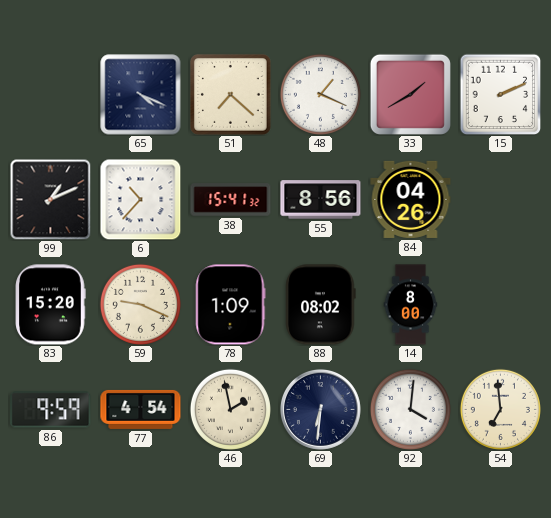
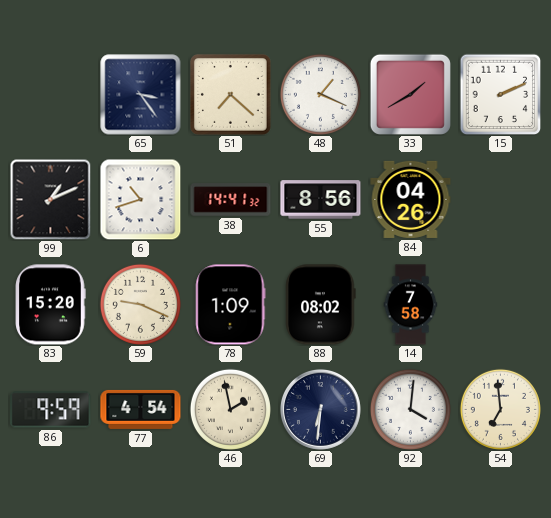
65: 4:19 -> 3:24 (141, 95)
6: 10:37 -> 10:42 (140, 199)
38: 15:41 -> 14:41 (231, 200)
14: 8:00 -> 7:58 (411, 305)
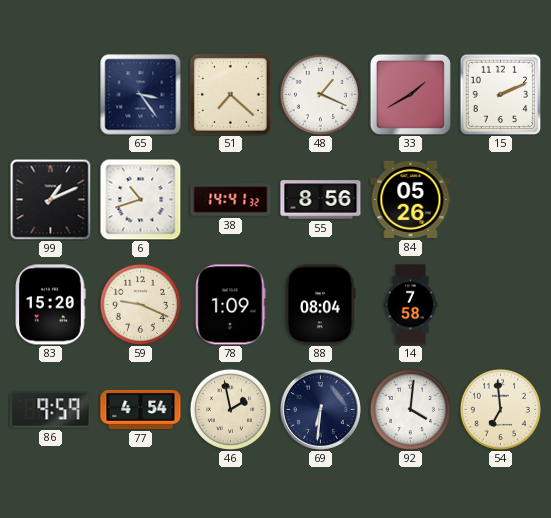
84: 04:26 -> 05:26 (411, 199)
88: 08:02 -> 08:04 (321, 305)
